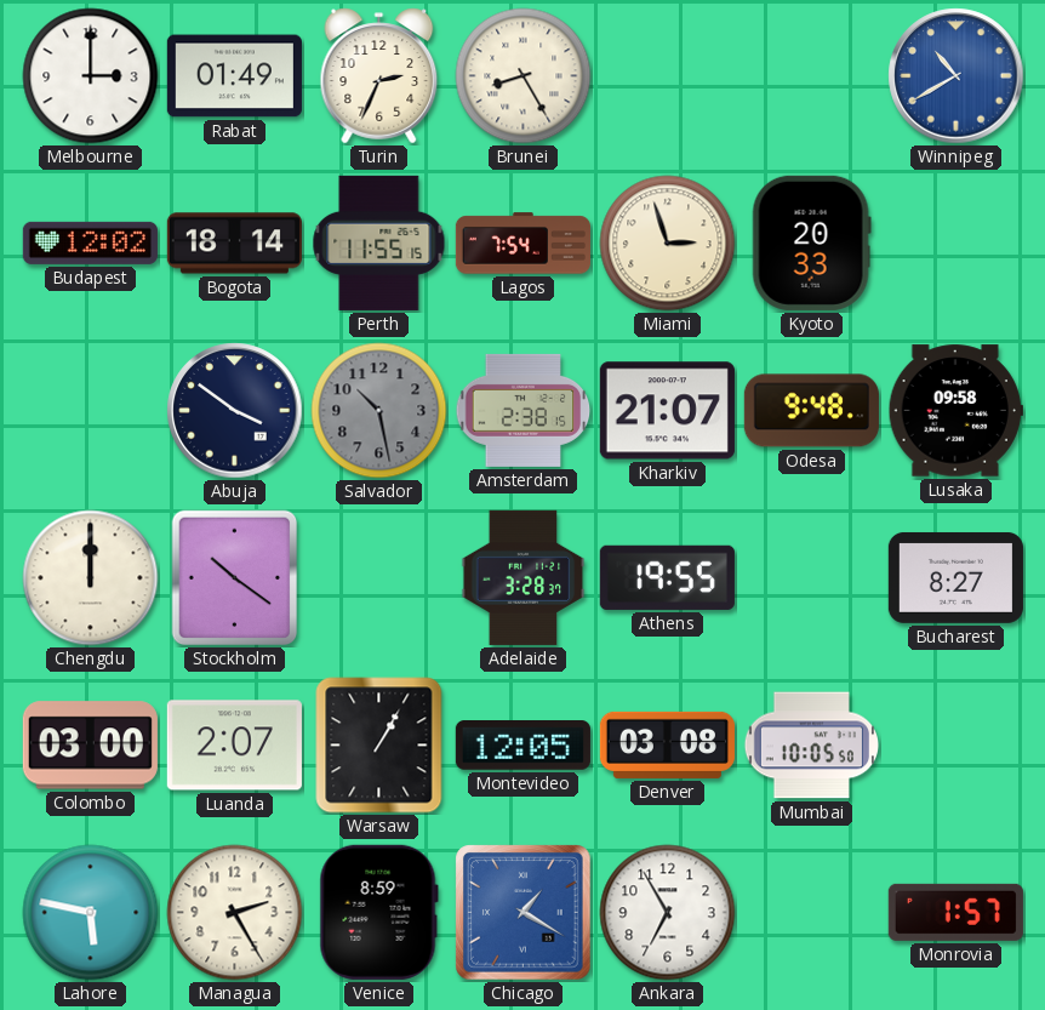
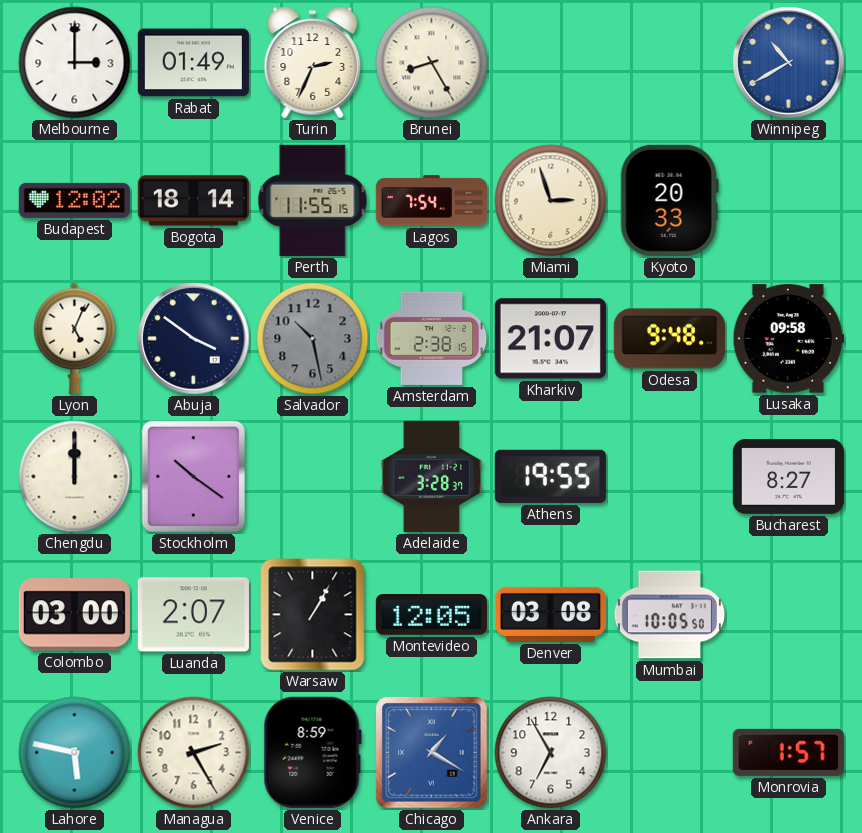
Lyon: none -> 5:04 (75, 338)
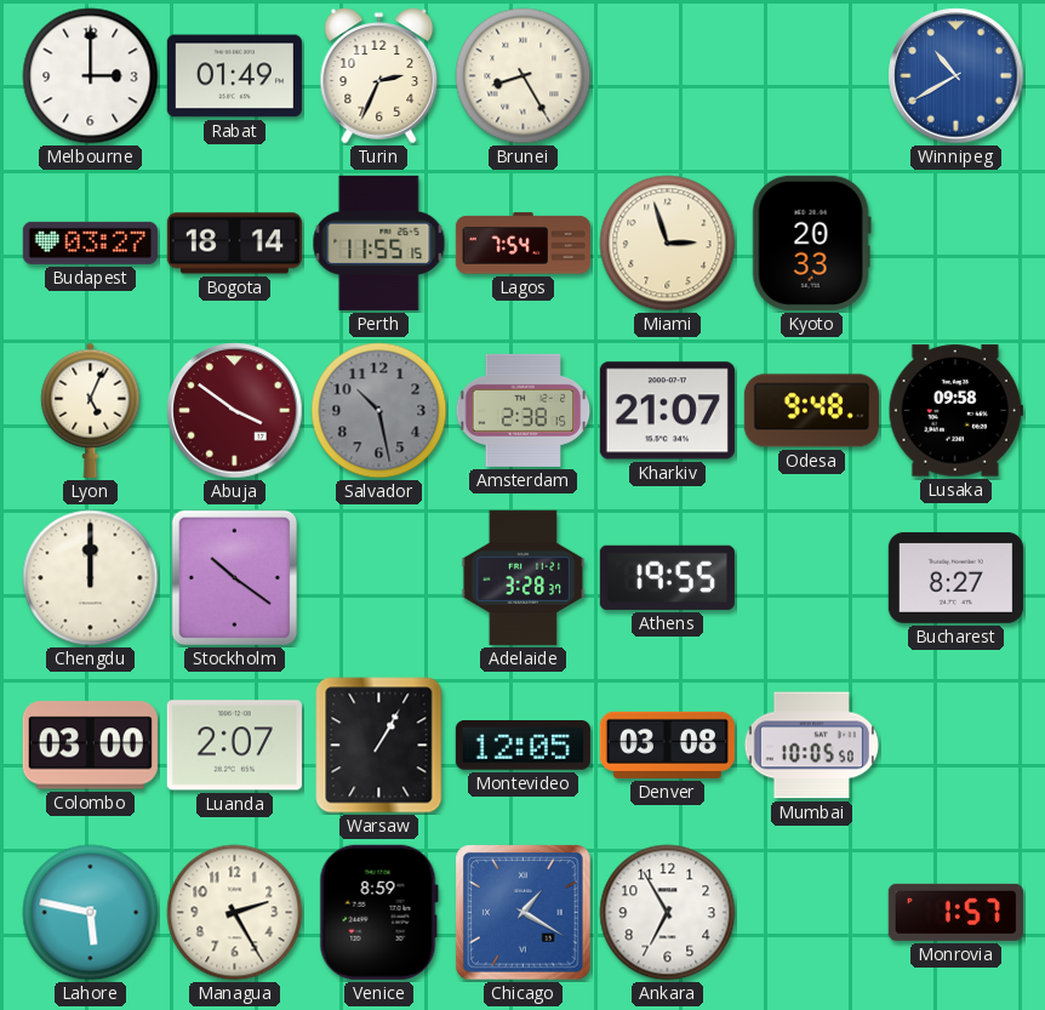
Budapest: 12:02 -> 03:27 (90, 242)
Abuja dial: navy -> burgundy (235, 411)
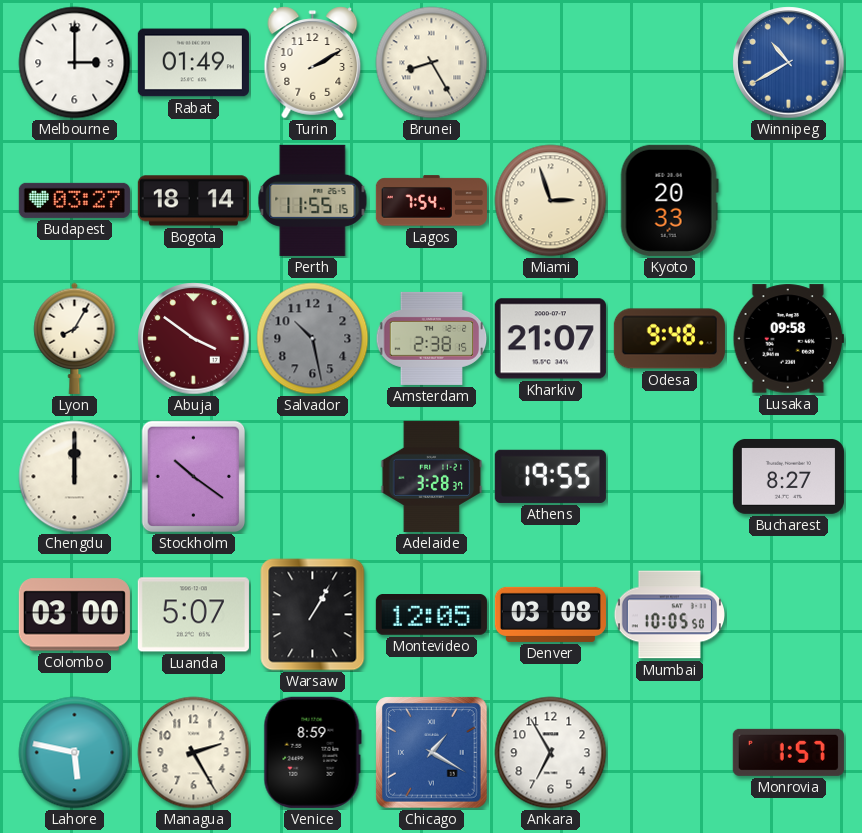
Turin: 2:34 -> 2:10 (313, 63)
Lyon: 5:04 -> 8:05 (75, 338)
Luanda: 2:07 -> 5:07 (193, 615)
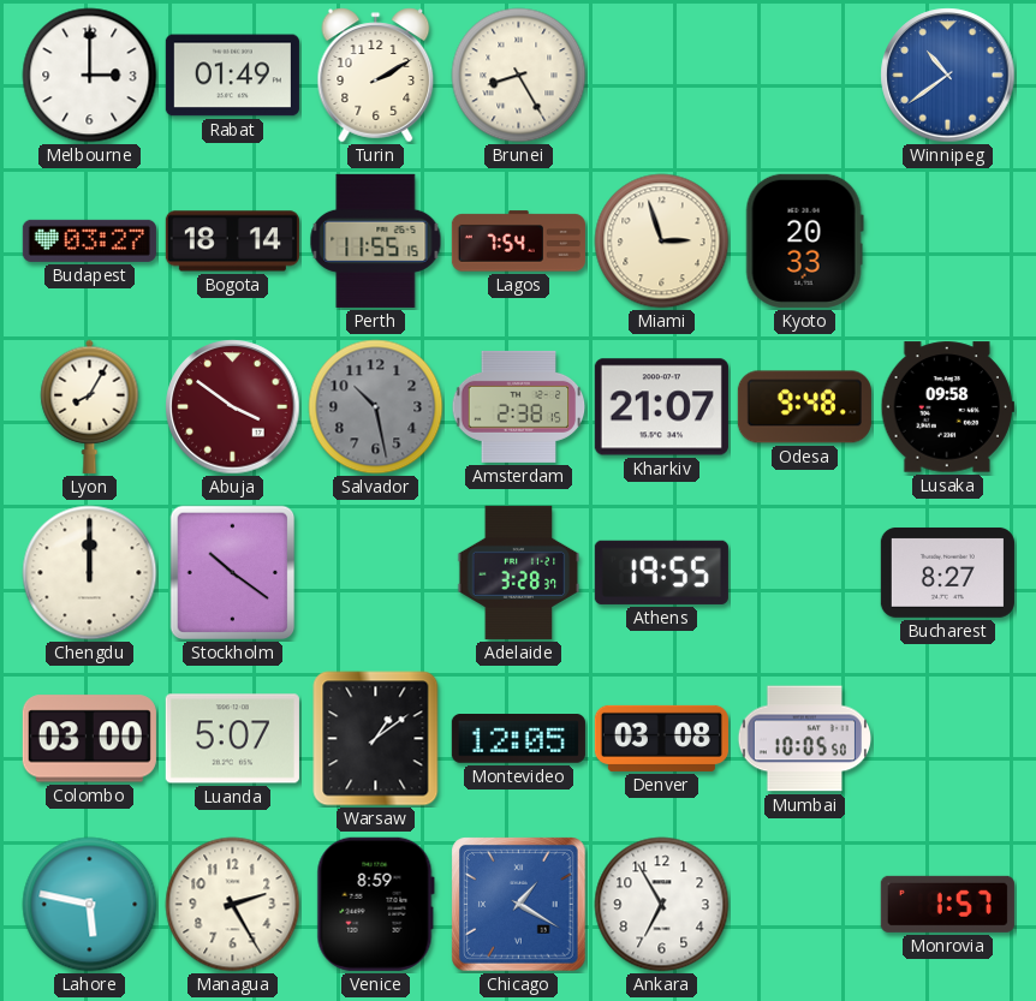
Winnipeg: 10:40 -> 10:39 (948, 76)
Warsaw: 1:05 -> 1:09 (376, 739)
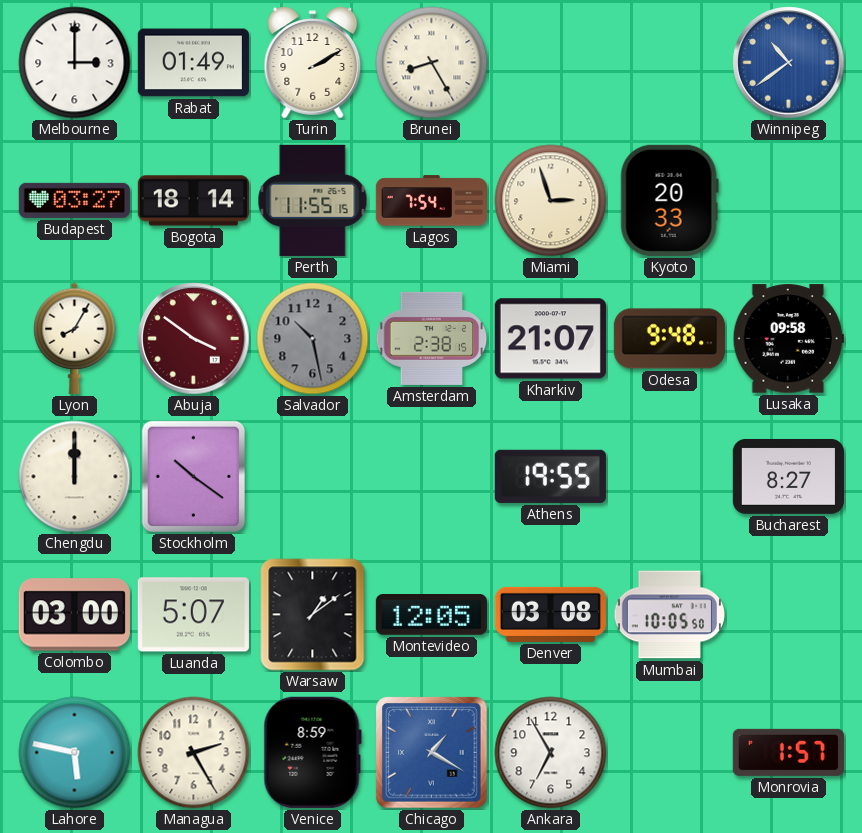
Adelaide: 3:28 -> none (519, 572)
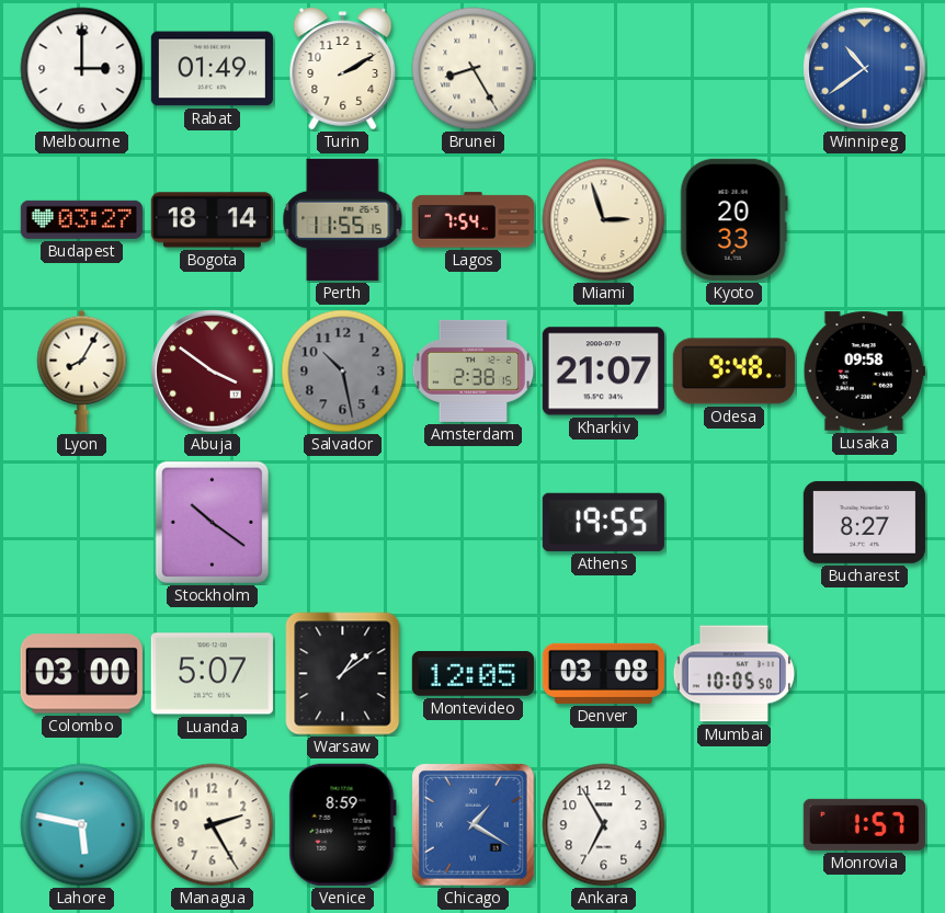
Chengdu: 12:00 -> none (75, 477)
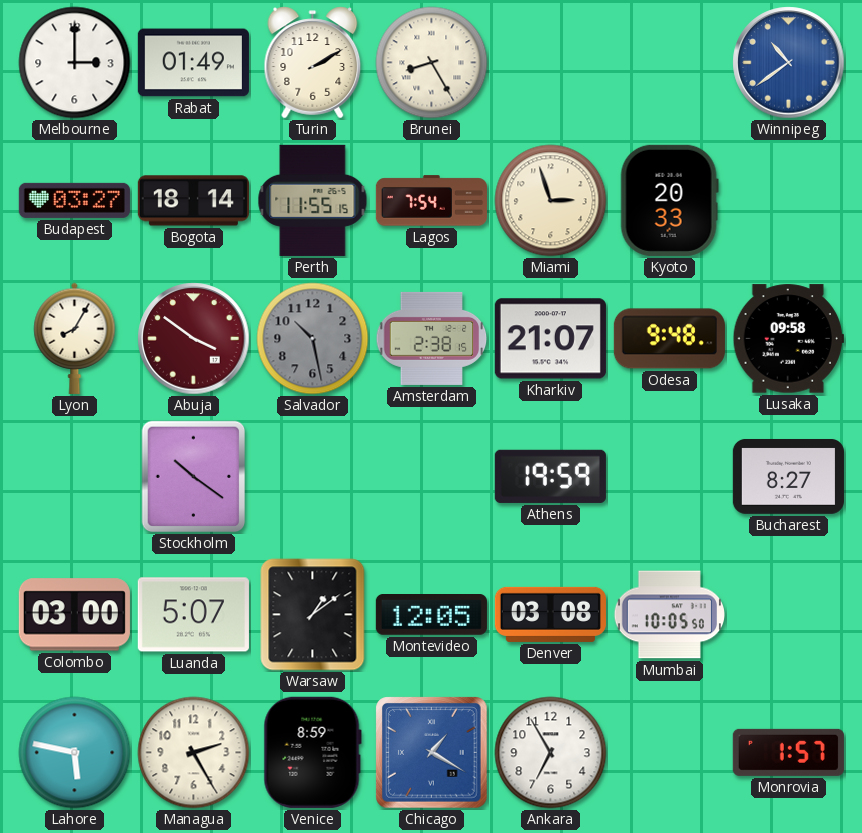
Athens: 19:55 -> 19:59 (550, 476)
